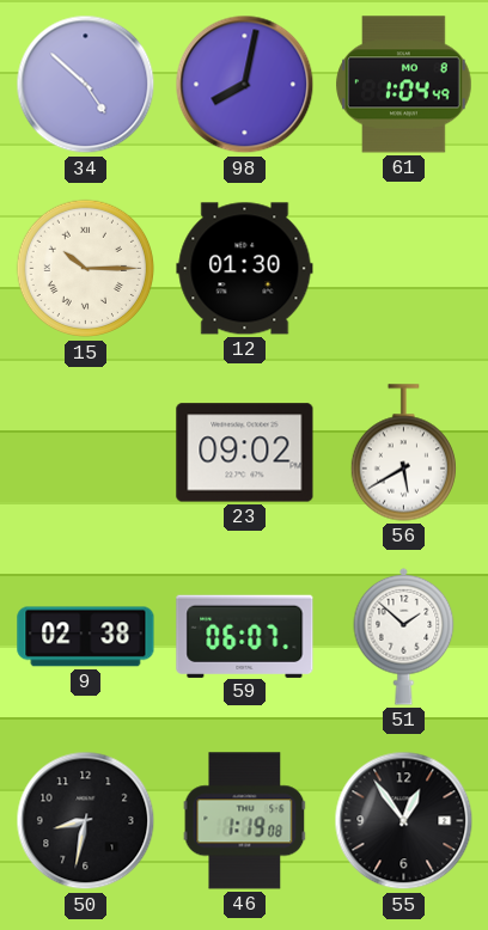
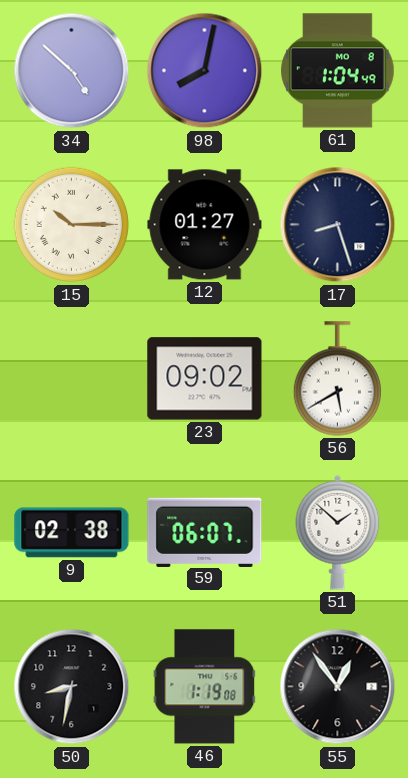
12: 01:30 -> 01:27 (205, 225)
17: none -> 8:27 (338, 225)
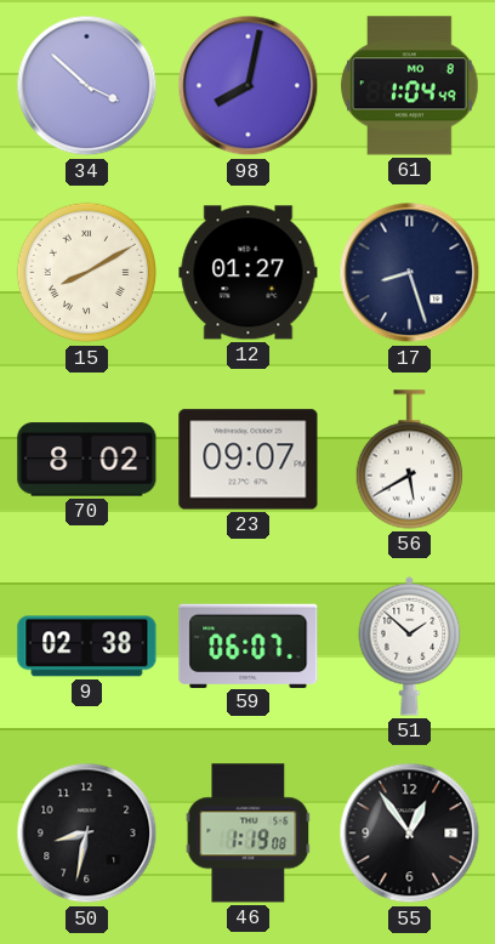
34: 4:52 -> 3:52 (87, 86)
15: 10:15 -> 8:10 (87, 273)
70: none -> 8:02 (87, 460)
23: 09:02 -> 09:07 (249, 460)
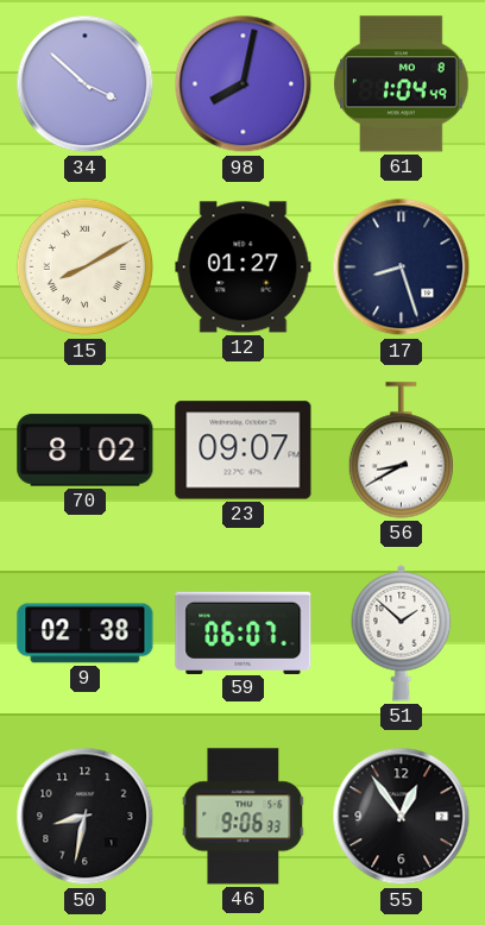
56: 5:40 -> 8:40 (401, 451)
46: 1:19 -> 9:06 (244, 817)
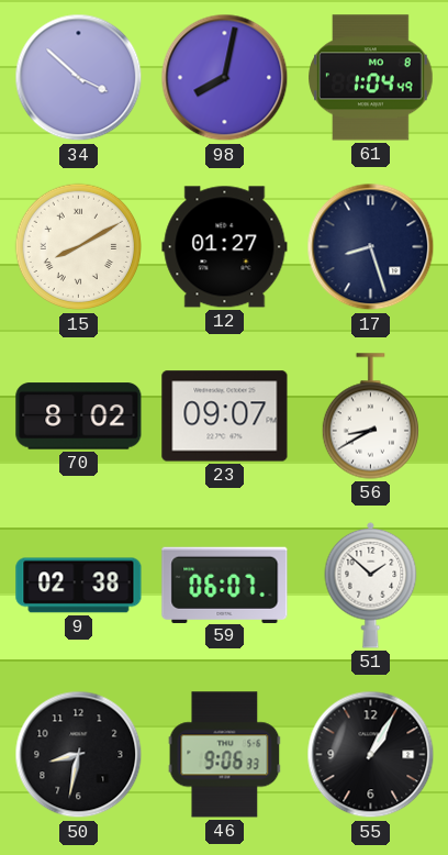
55: 12:54 -> 1:05 (371, 755)
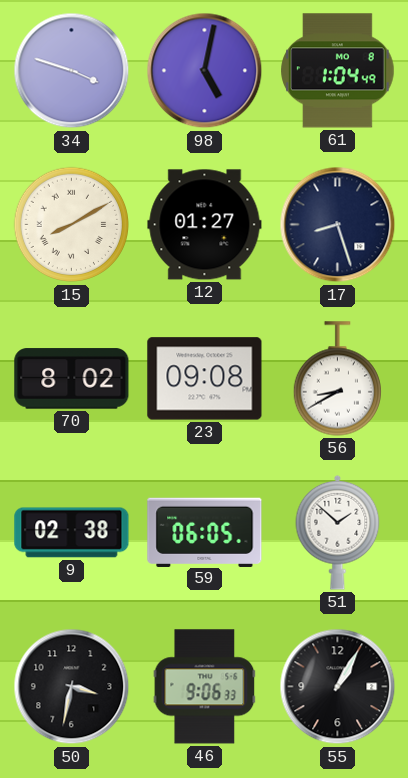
34: 3:52 -> 3:48 (72, 71)
98: 8:02 -> 5:02 (205, 71)
23: 09:07 -> 09:08 (205, 379)
59: 06:07 -> 06:05 (205, 532)
50: 8:32 -> 3:32 (72, 687)
